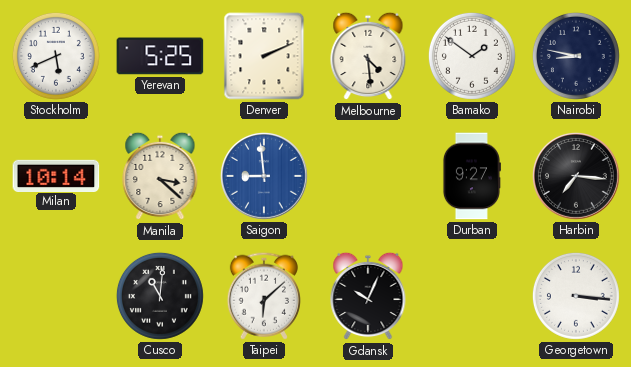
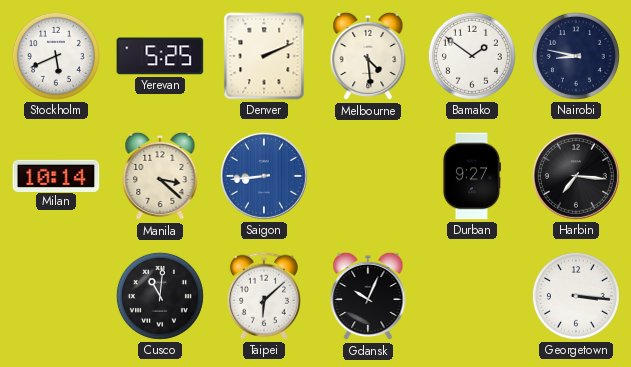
Saigon: 8:59 -> 8:44 (264, 176)
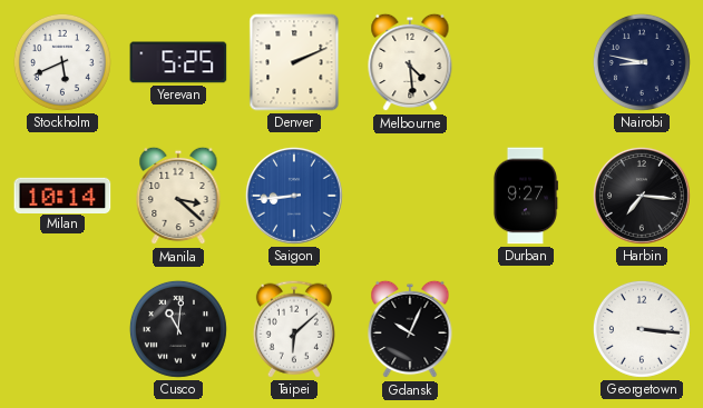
Bamako: 1:51 -> none (472, 56)
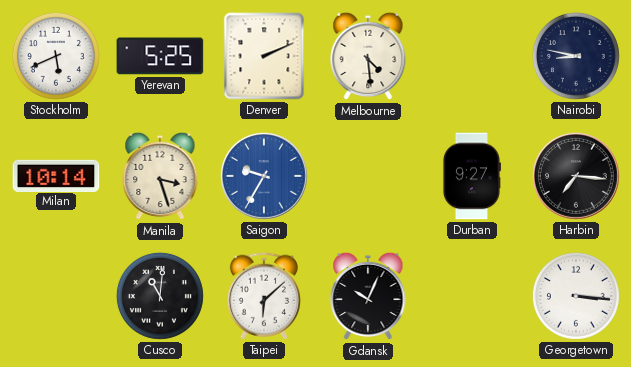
Manila: 3:22 -> 3:27 (160, 176)
Saigon: 8:44 -> 9:35 (264, 176)
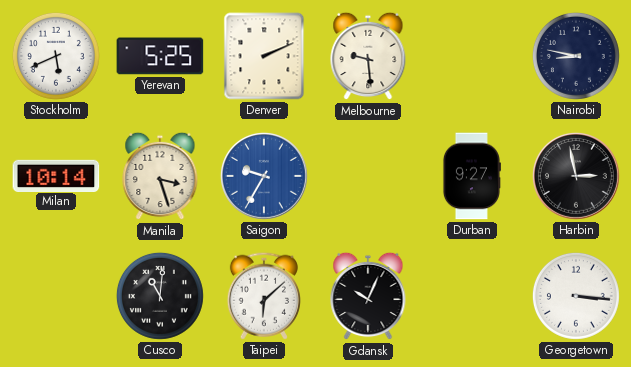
Melbourne: 4:29 -> 9:29 (368, 56)
Harbin: 7:16 -> 2:58 (576, 176)
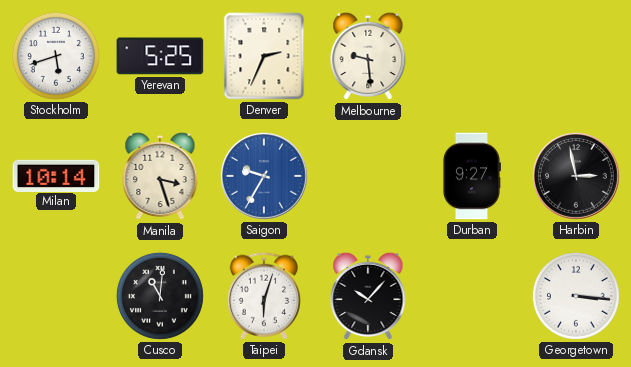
Stockholm: 5:41 -> 5:42 (56, 56)
Denver: 2:11 -> 2:34 (264, 56)
Nairobi: 8:47 -> none (576, 56)
Taipei: 6:08 -> 6:03 (264, 296)
Gdansk: 10:04 -> 10:07 (368, 296)
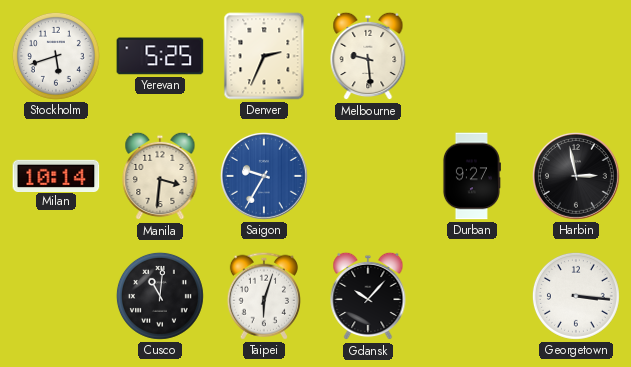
Manila: 3:27 -> 3:31 (160, 176)
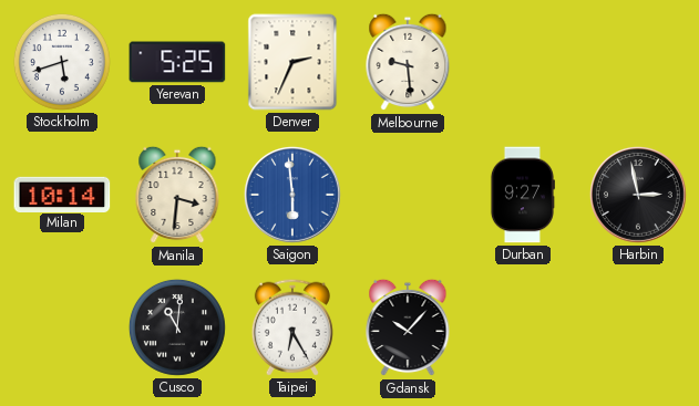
Saigon: 9:35 -> 5:59 (292, 195)
Taipei: 6:03 -> 6:25 (292, 327)
Georgetown: 3:16 -> none (576, 296)
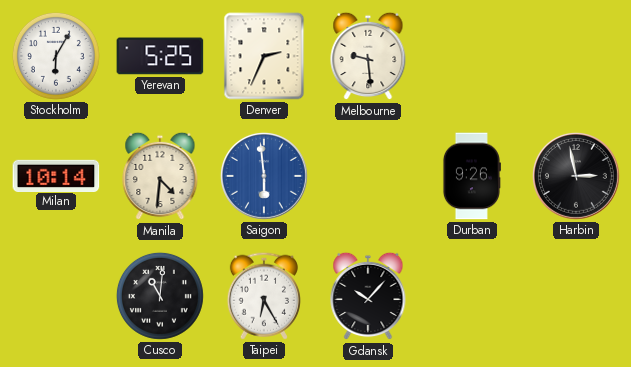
Stockholm: 5:42 -> 6:05 (56, 56)
Manila: 3:31 -> 4:31 (160, 176)
Durban: 9:27 -> 9:26 (471, 176)
